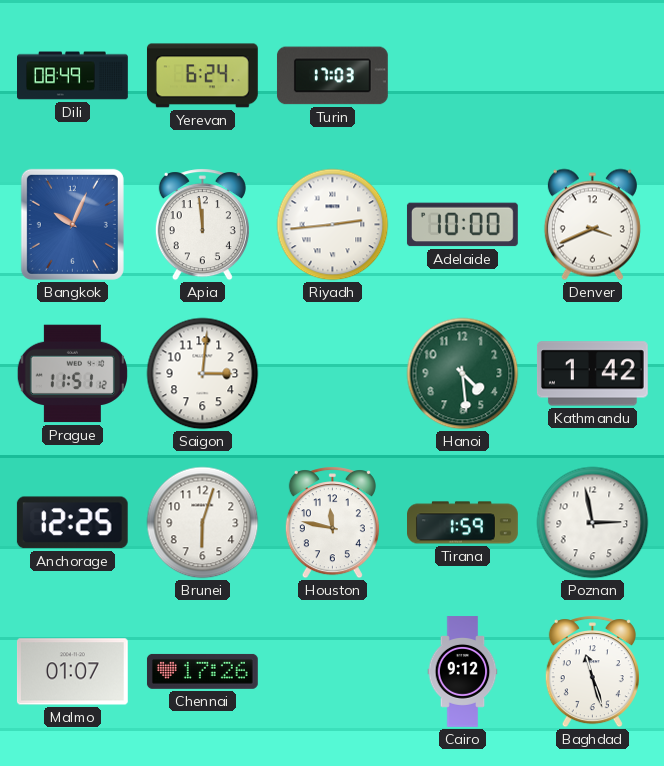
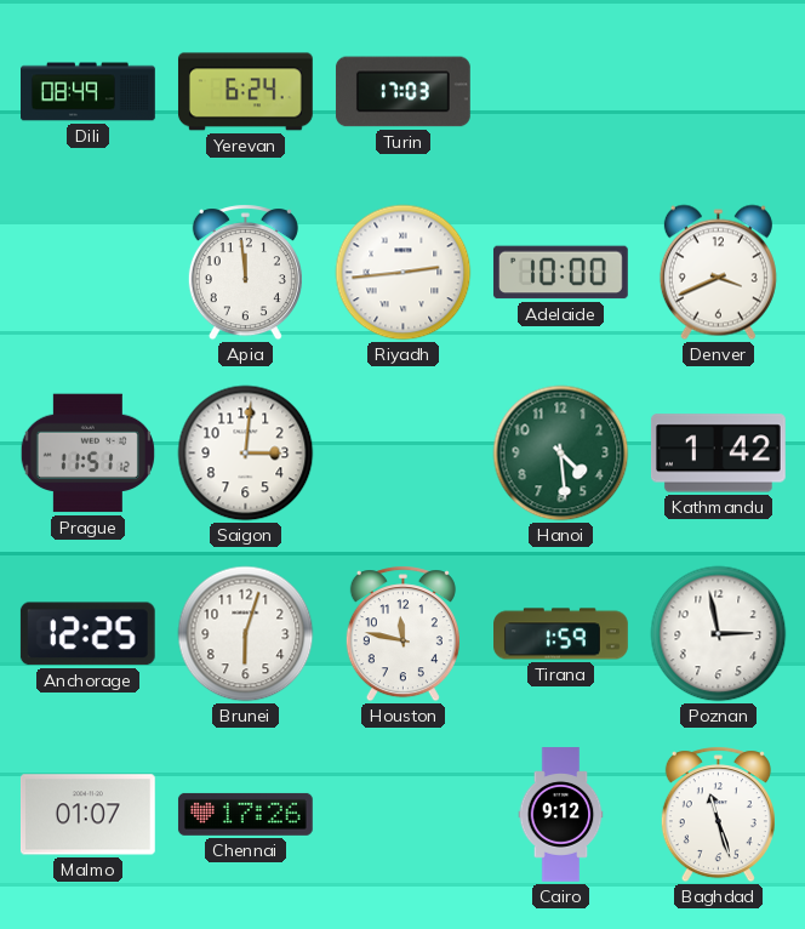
Bangkok: 10:04 -> none (72, 224)
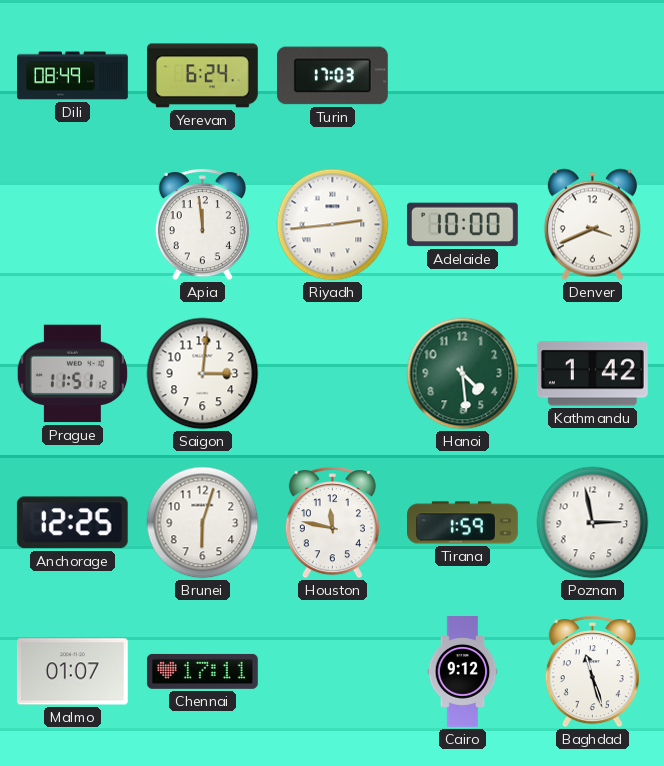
Chennai: 17:26 -> 17:11 (202, 671)
